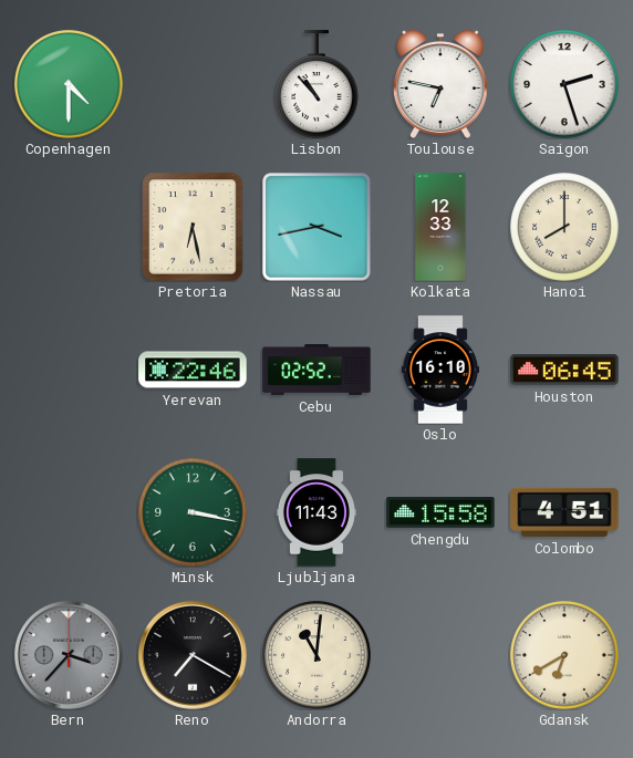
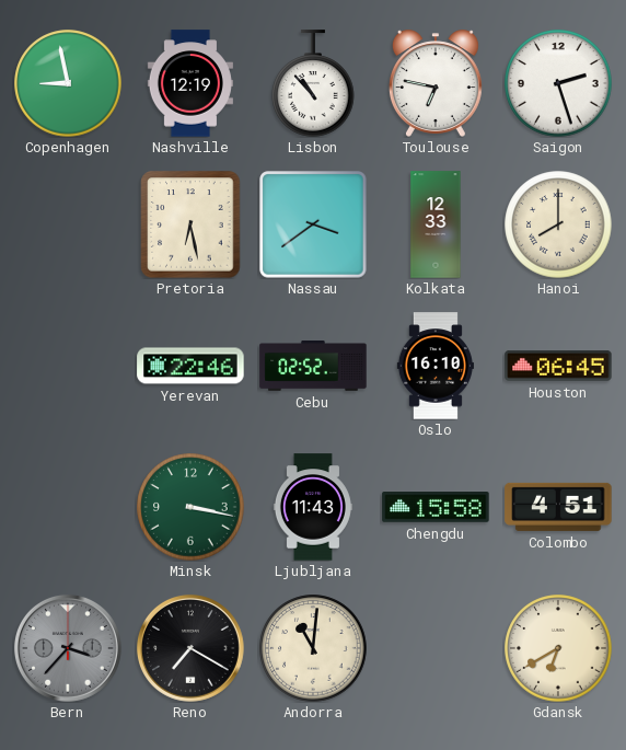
Copenhagen: 4:30 -> 8:58 (68, 83)
Nashville: none -> 12:19 (190, 83)
Nassau: 3:43 -> 3:39 (313, 224)
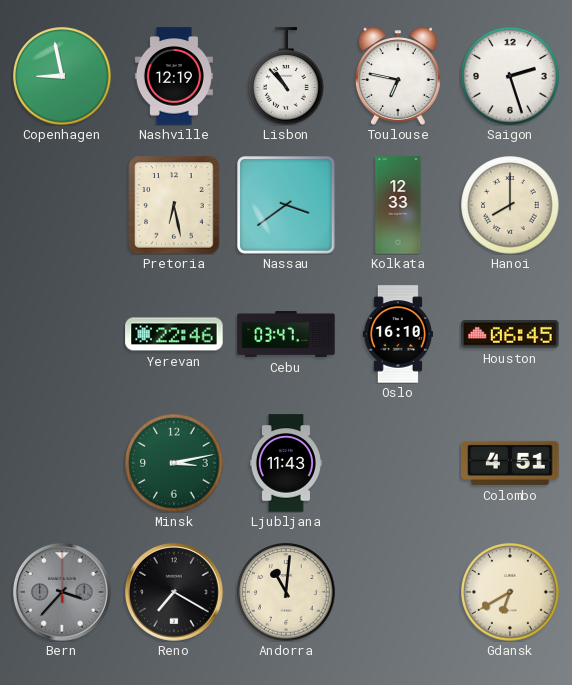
Cebu: 02:52 -> 03:47 (286, 335)
Minsk: 3:17 -> 3:13 (174, 463)
Chengdu: 15:58 -> none (436, 508)
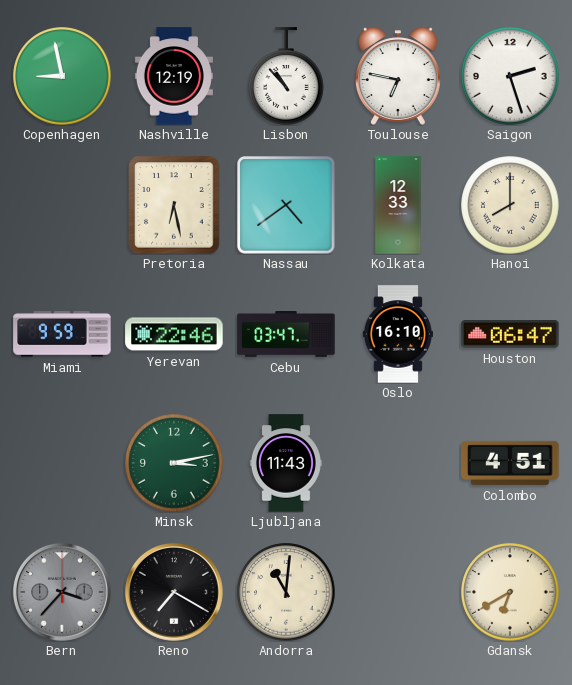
Nassau: 3:39 -> 4:39 (286, 205)
Miami: none -> 9:59 (62, 334)
Houston: 06:45 -> 06:47 (510, 335)
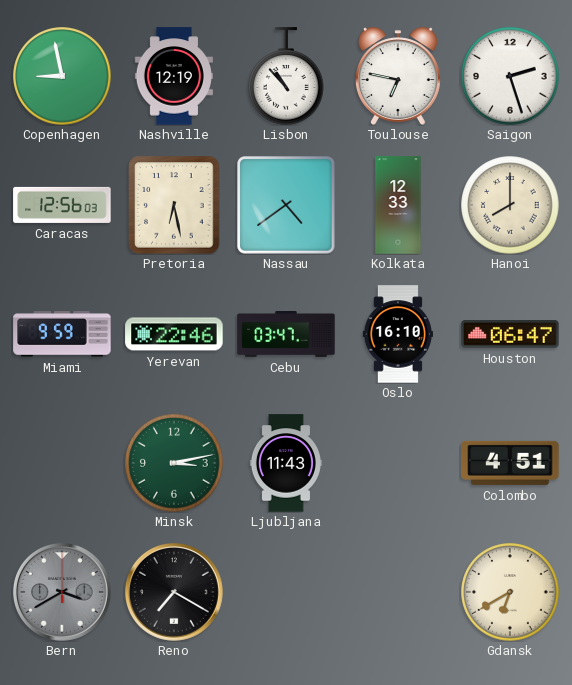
Caracas: none -> 12:56 (62, 205)
Bern: 3:37 -> 3:40 (62, 592)
Andorra: 11:01 -> none (286, 592)
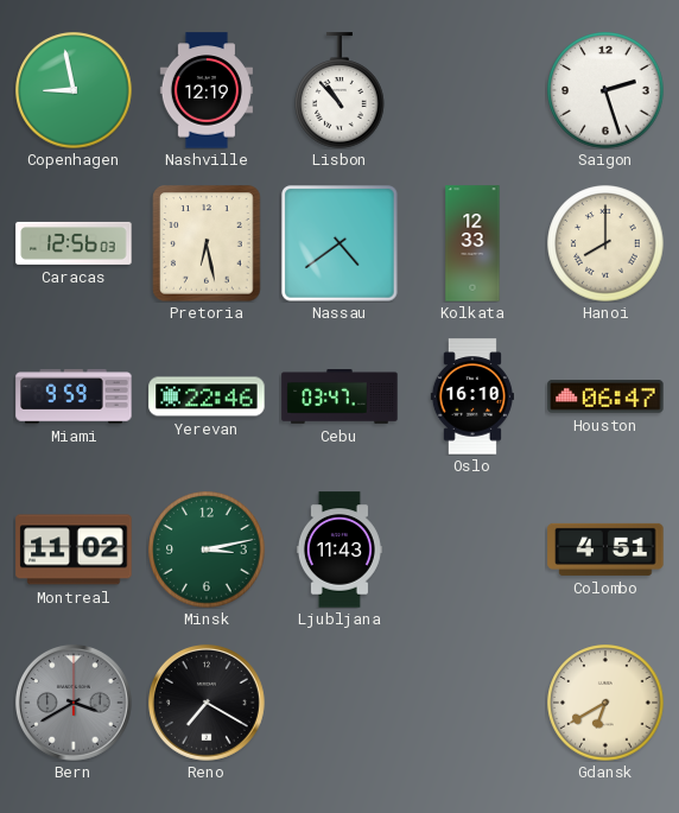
Toulouse: 6:47 -> none (398, 76)
Montreal: none -> 11:02 (74, 550)
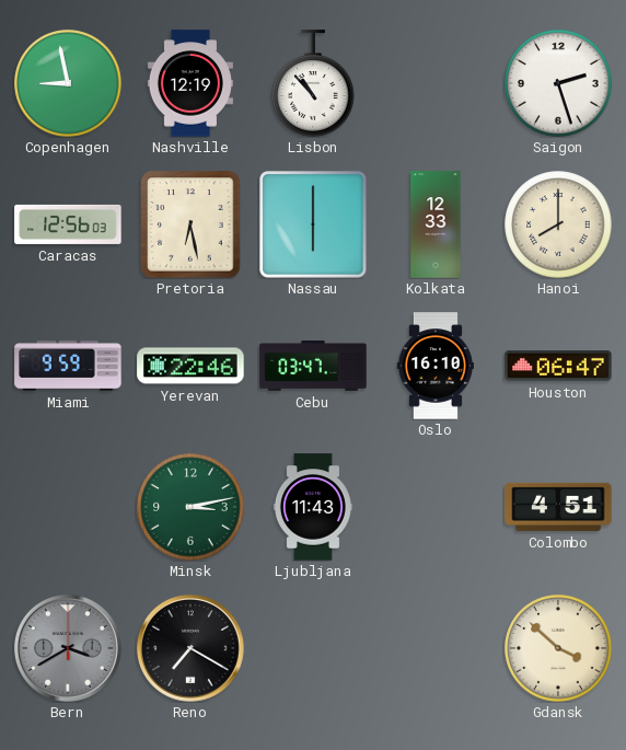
Nassau: 4:39 -> 6:00 (313, 224)
Montreal: 11:02 -> none (74, 550)
Gdansk: 6:40 -> 3:52 (558, 648)
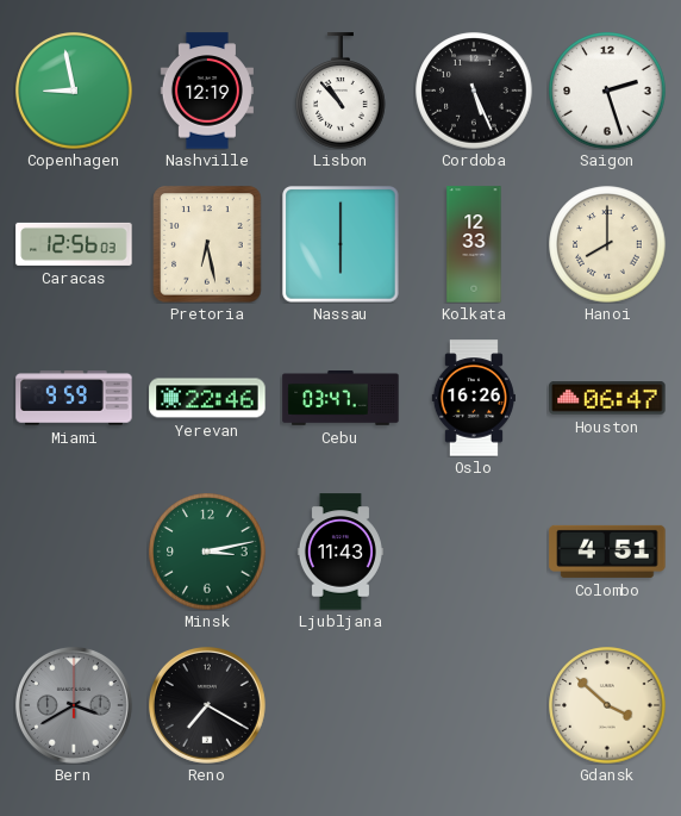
Cordoba: none -> 5:26 (474, 91)
Oslo: 16:10 -> 16:26 (474, 398)
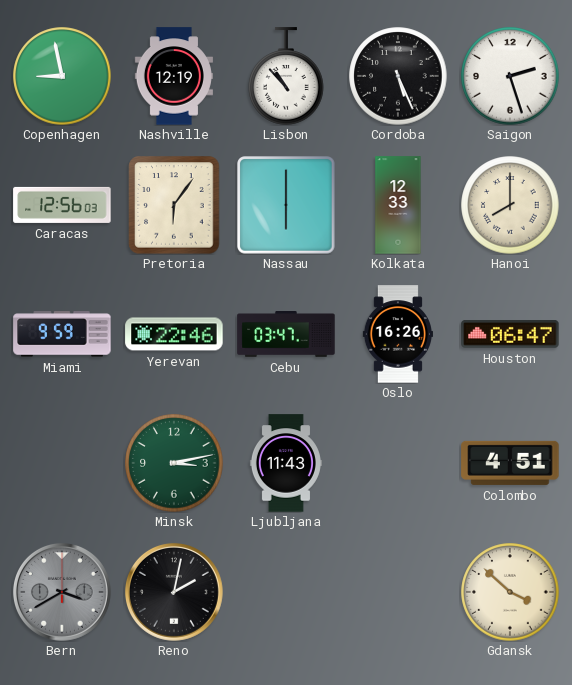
Pretoria: 6:28 -> 6:06 (174, 205)
Reno: 7:20 -> 2:02 (174, 592)
